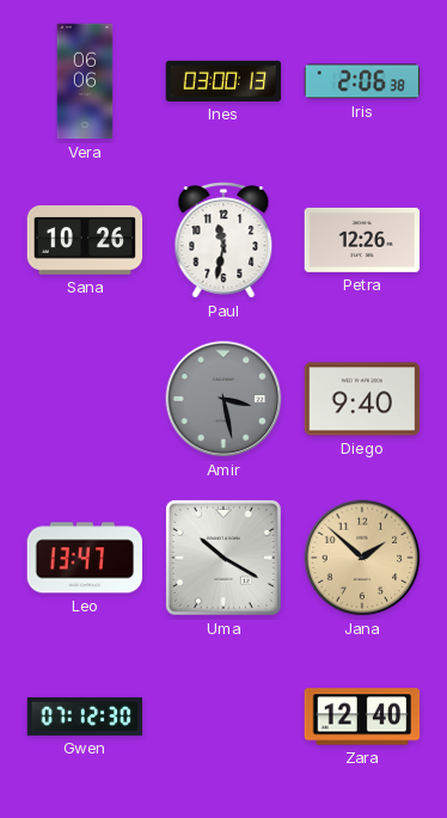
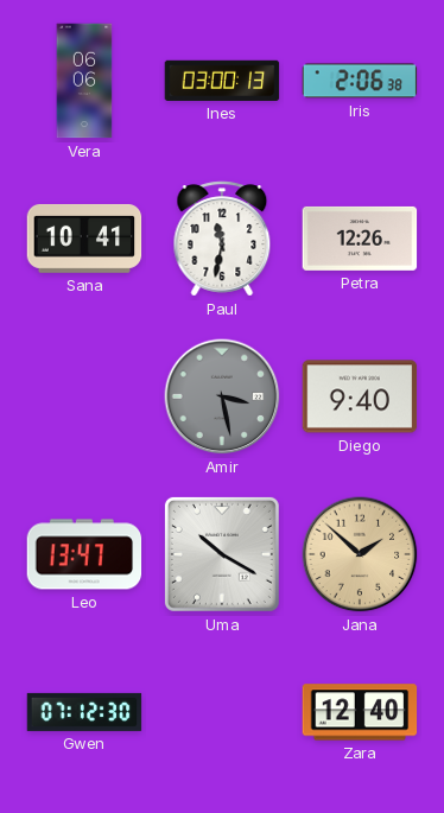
Sana: 10:26 -> 10:41 (84, 239)
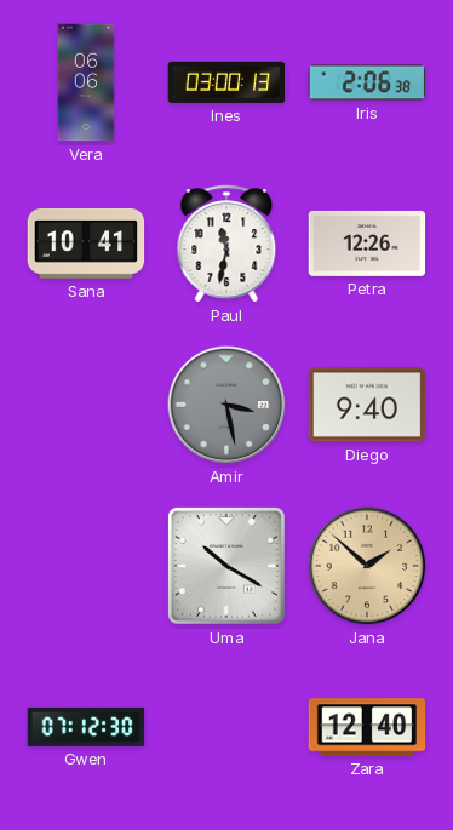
Leo: 13:47 -> none (84, 554)
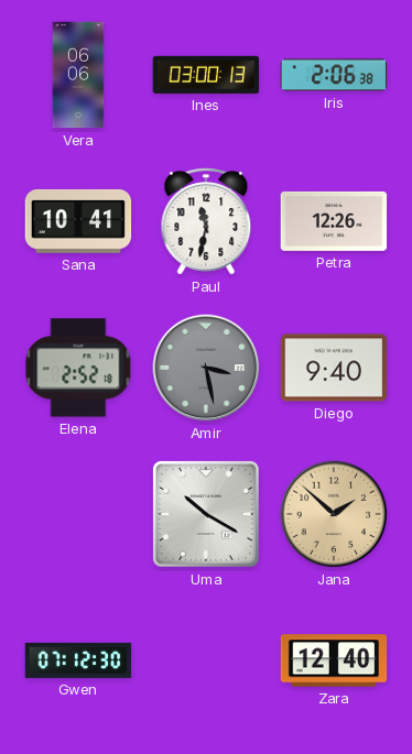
Elena: none -> 2:52 (78, 368)
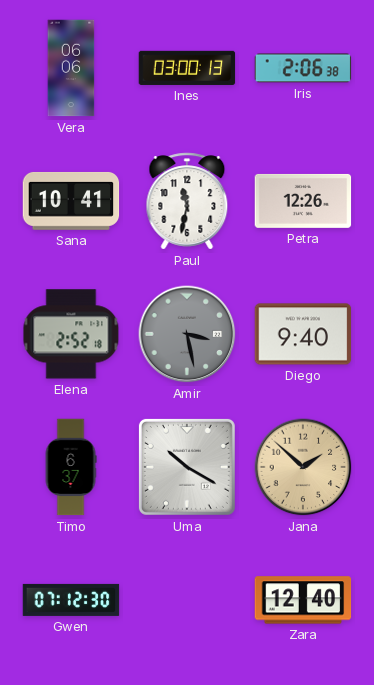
Timo: none -> 6:37 (71, 467)
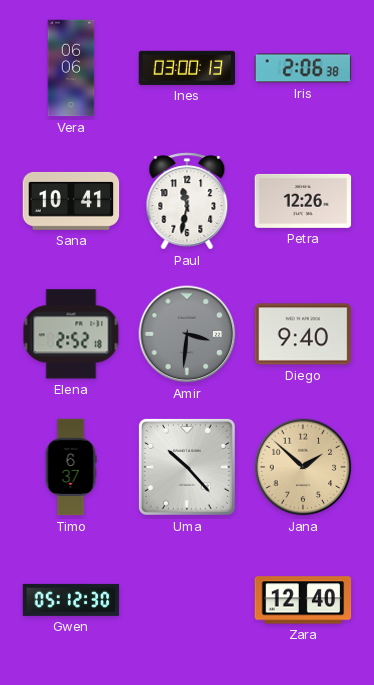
Amir: 3:28 -> 3:31 (187, 334)
Uma: 10:20 -> 10:23 (187, 467)
Gwen: 07:12 -> 05:12 (71, 600)
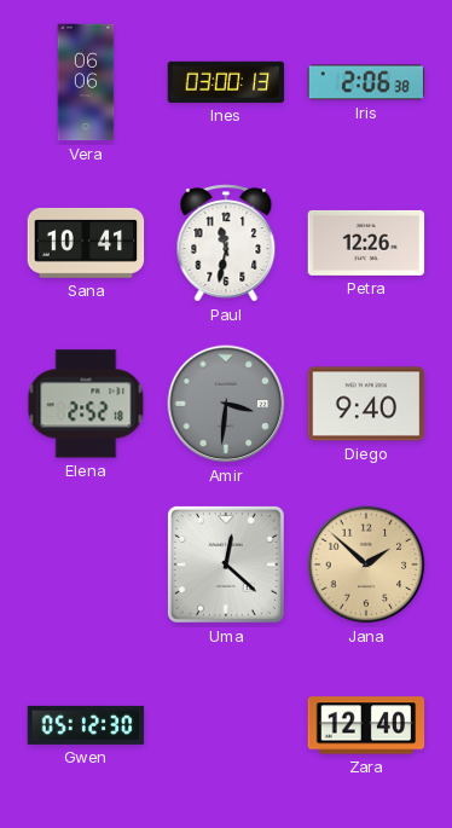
Timo: 6:37 -> none (71, 467)
Uma: 10:23 -> 12:22 (226, 564)
